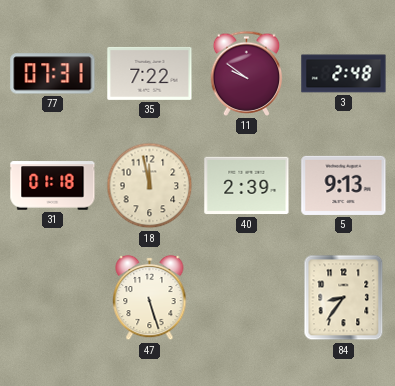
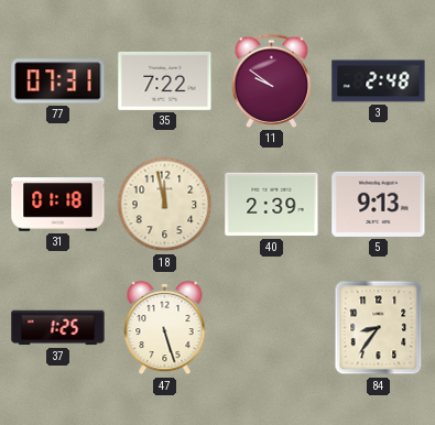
37: none -> 1:25 (58, 328)
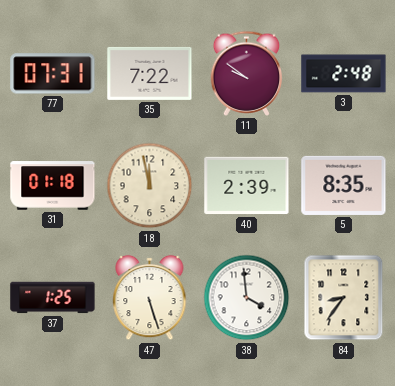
5: 9:13 -> 8:35 (344, 185)
38: none -> 3:59 (247, 298)
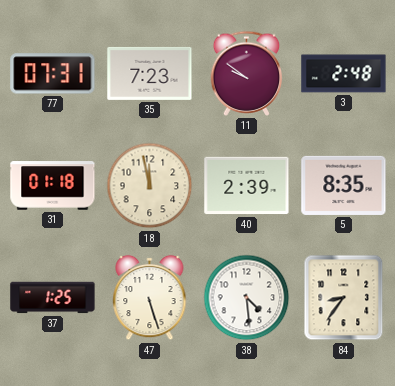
35: 7:22 -> 7:23 (150, 73)
38: 3:59 -> 4:29 (247, 298)
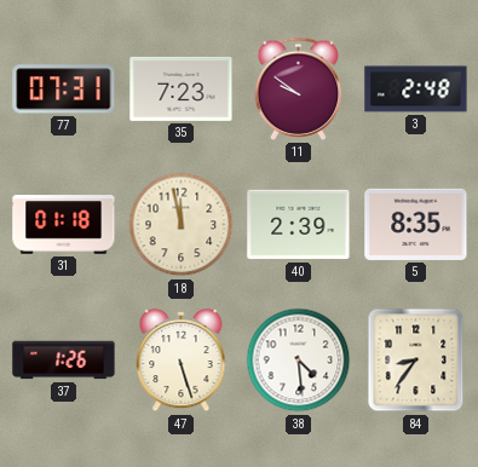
37: 1:25 -> 1:26 (64, 361)
